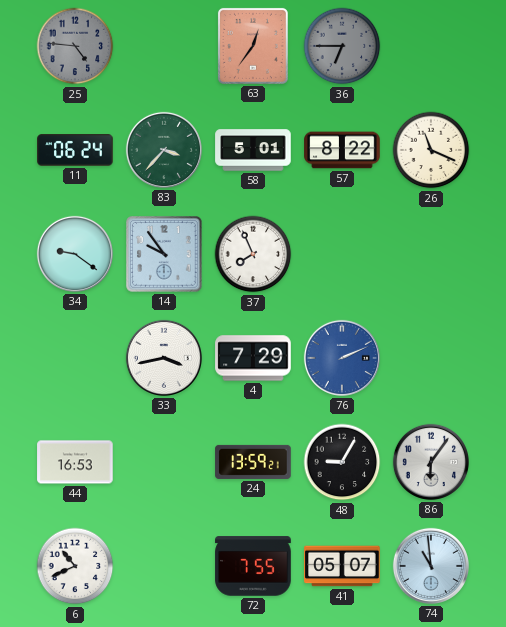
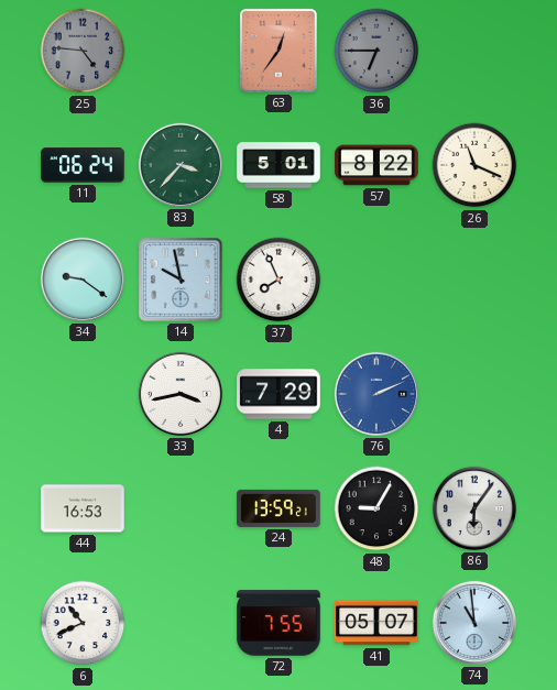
14: 9:54 -> 9:58 (181, 280)
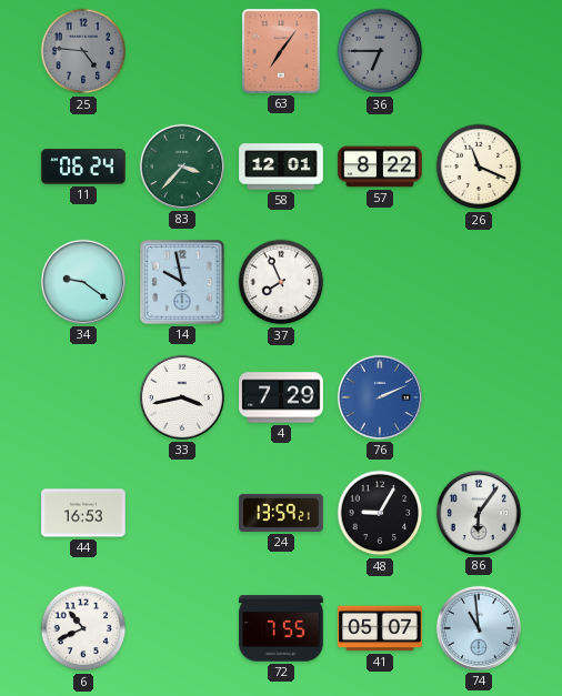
63: 12:36 -> 7:06 (281, 51)
58: 5:01 -> 12:01 (281, 167)
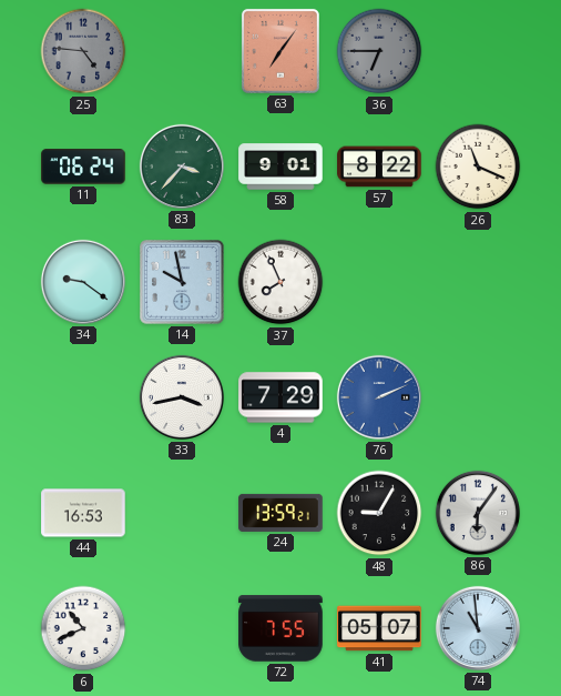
58: 12:01 -> 9:01 (280, 167)
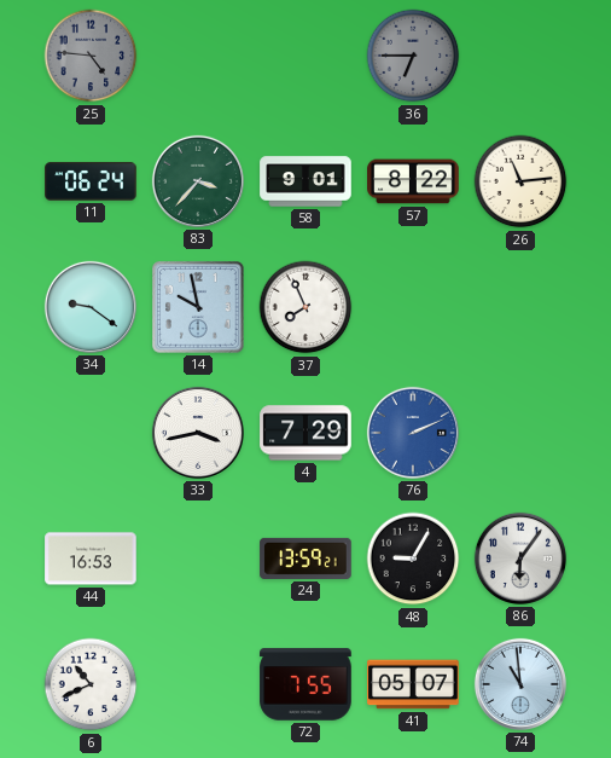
63: 7:06 -> none (280, 51)
26: 11:19 -> 11:14 (520, 181)
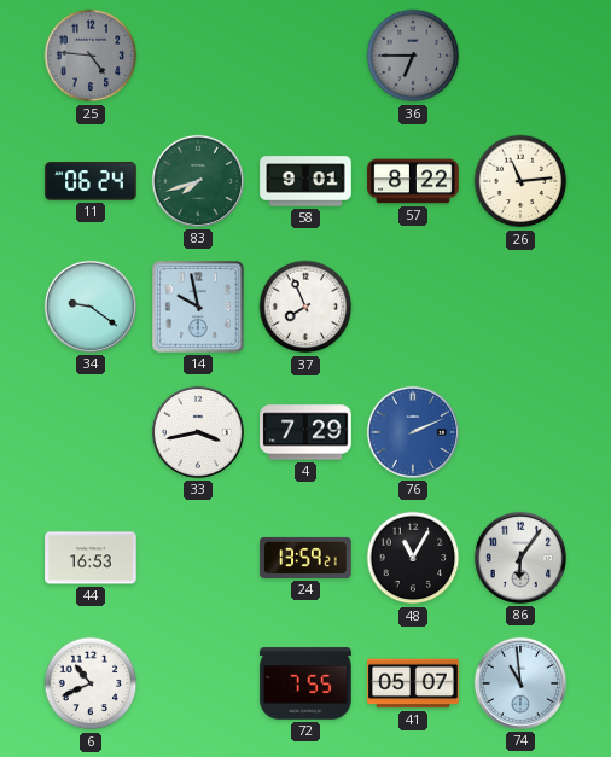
83: 3:37 -> 7:42 (198, 181)
48: 9:05 -> 11:05 (413, 558)
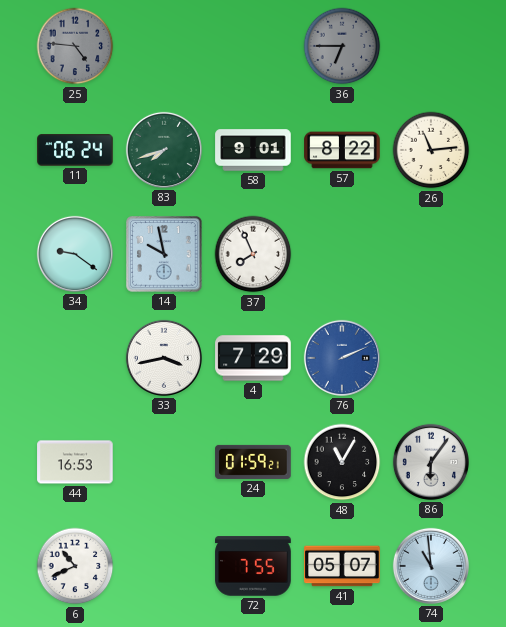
24: 13:59 -> 01:59 (253, 462)
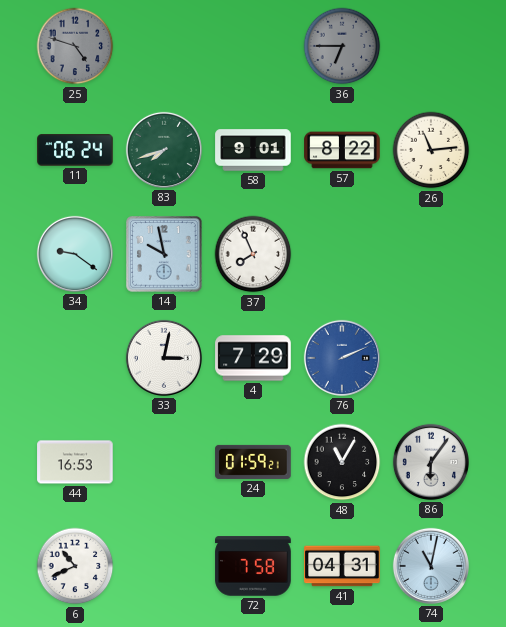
25: 4:46 -> 4:48 (75, 46)
33: 3:43 -> 3:02 (164, 358)
72: 7:55 -> 7:58 (253, 566)
41: 05:07 -> 04:31 (342, 566)
74: 10:59 -> 11:02 (431, 566)
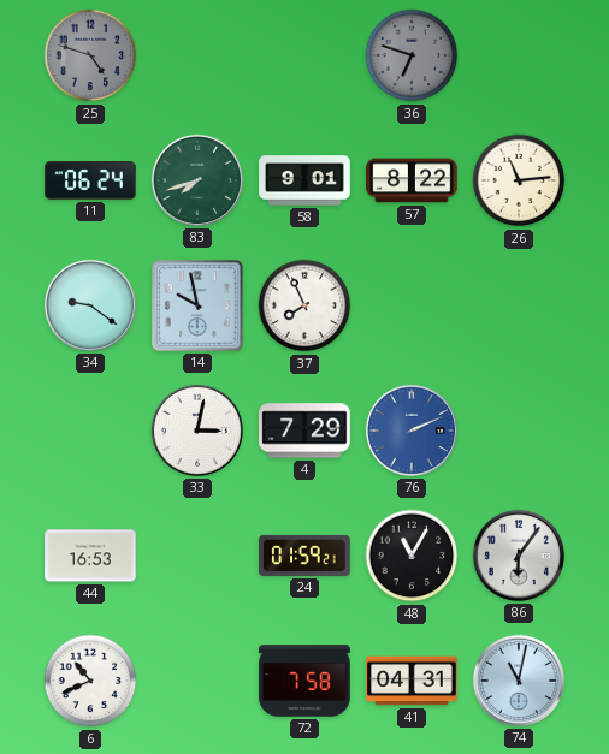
36: 6:45 -> 6:48 (412, 55)
